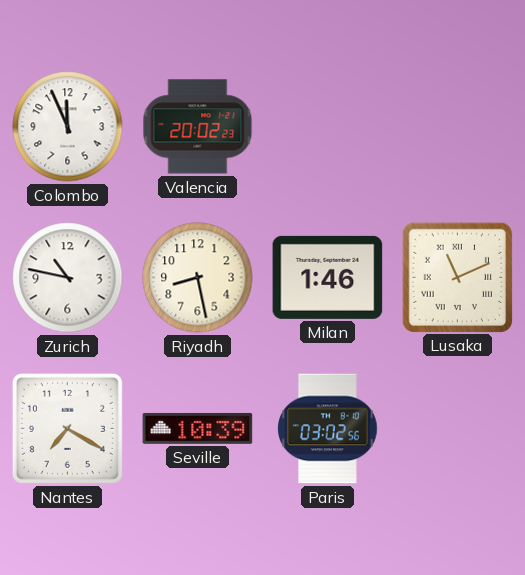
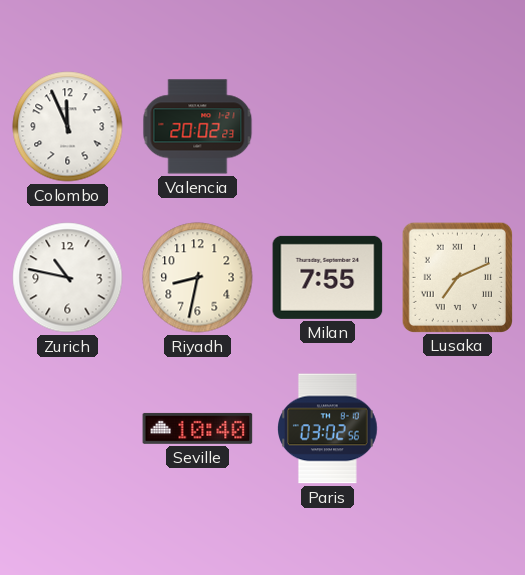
Riyadh: 8:28 -> 8:32 (198, 278)
Milan: 1:46 -> 7:55 (328, 277)
Lusaka: 11:11 -> 7:11 (457, 277)
Nantes: 7:20 -> none (67, 428)
Seville: 10:39 -> 10:40 (198, 428)
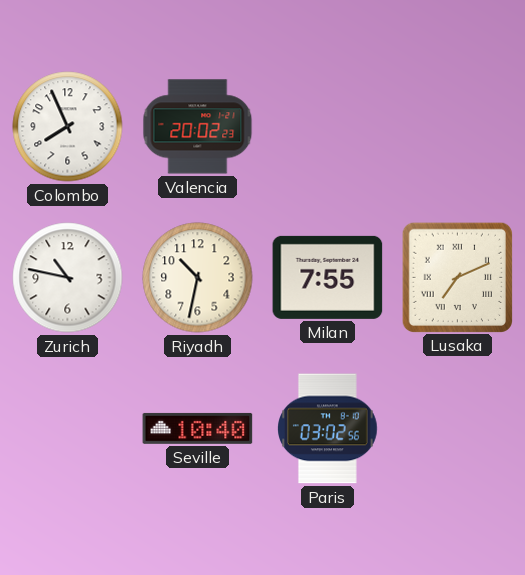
Colombo: 11:56 -> 7:56 (68, 127)
Riyadh: 8:32 -> 10:32 (198, 278)
